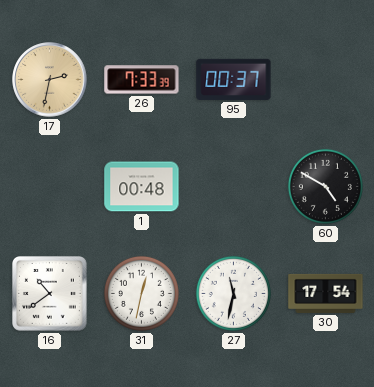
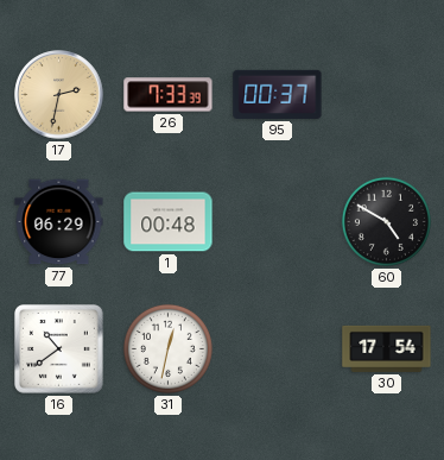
77: none -> 06:29 (59, 222)
27: 11:32 -> none (233, 293)
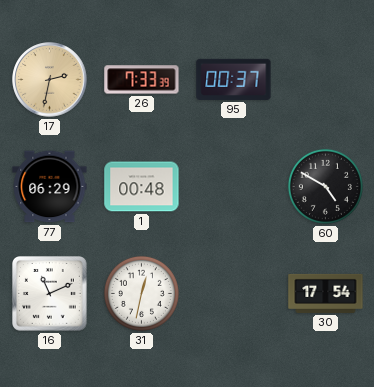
16: 10:39 -> 11:11 (50, 294)
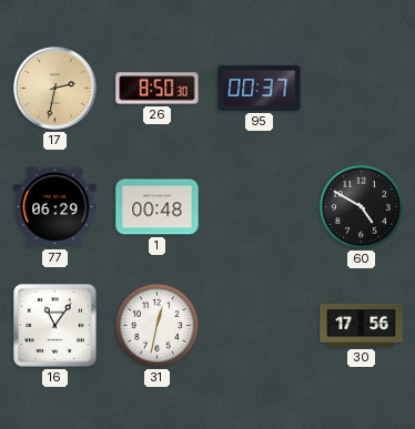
26: 7:33 -> 8:50 (158, 89)
16: 11:11 -> 11:06 (55, 326)
30: 17:54 -> 17:56 (362, 325)
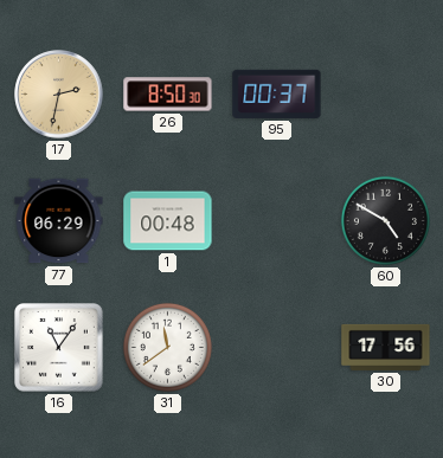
31: 12:32 -> 11:39 (167, 347)
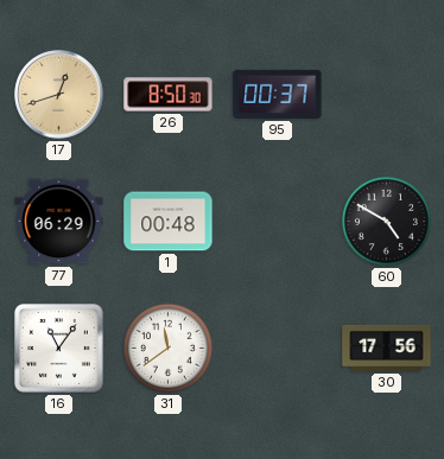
17: 2:32 -> 12:42 (59, 95)
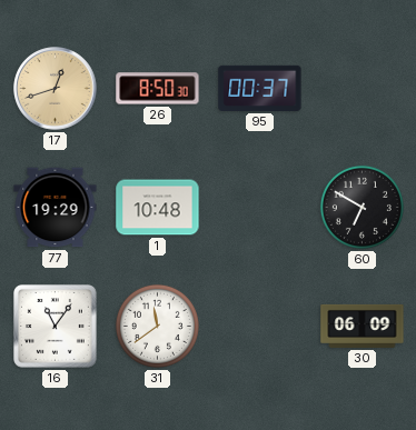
77: 06:29 -> 19:29 (56, 208)
1: 00:48 -> 10:48 (158, 208)
60: 4:50 -> 6:50 (361, 207)
30: 17:56 -> 06:09 (363, 326)
